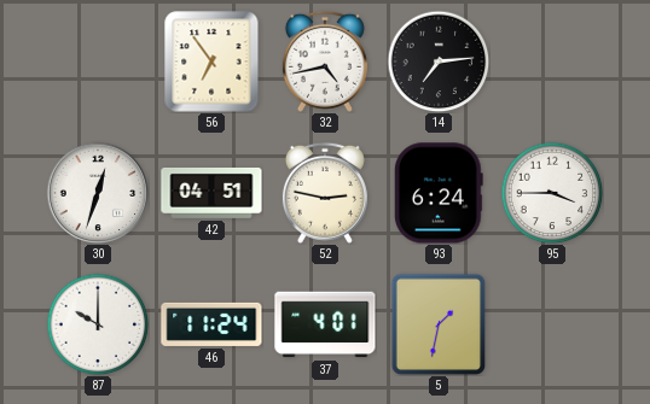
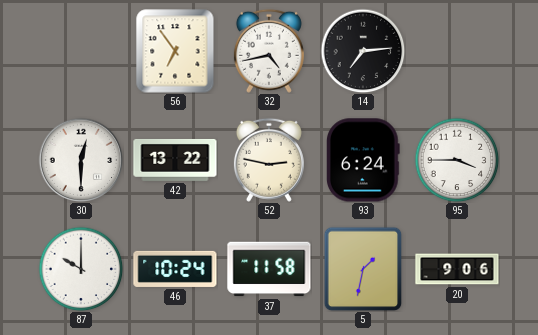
30: 12:33 -> 12:30 (81, 160)
42: 04:51 -> 13:22 (175, 160)
46: 11:24 -> 10:24 (175, 269)
37: 4:01 -> 11:58 (269, 269)
20: none -> 9:06 (457, 269)
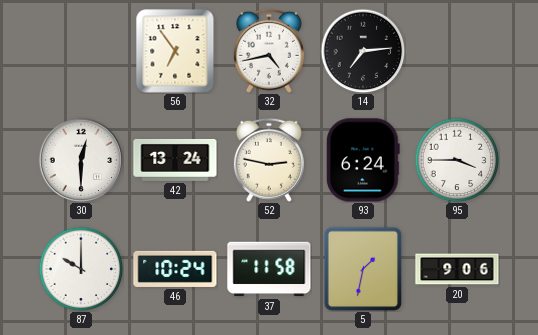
42: 13:22 -> 13:24 (175, 160)
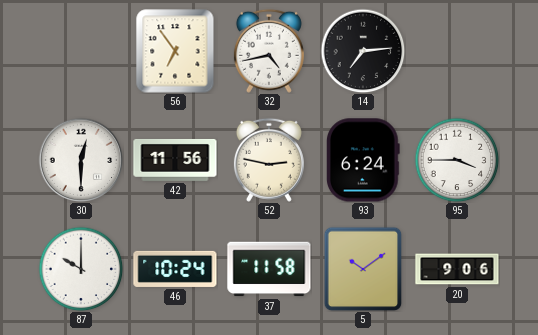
42: 13:24 -> 11:56 (175, 160)
5: 1:32 -> 10:09 (363, 269)
